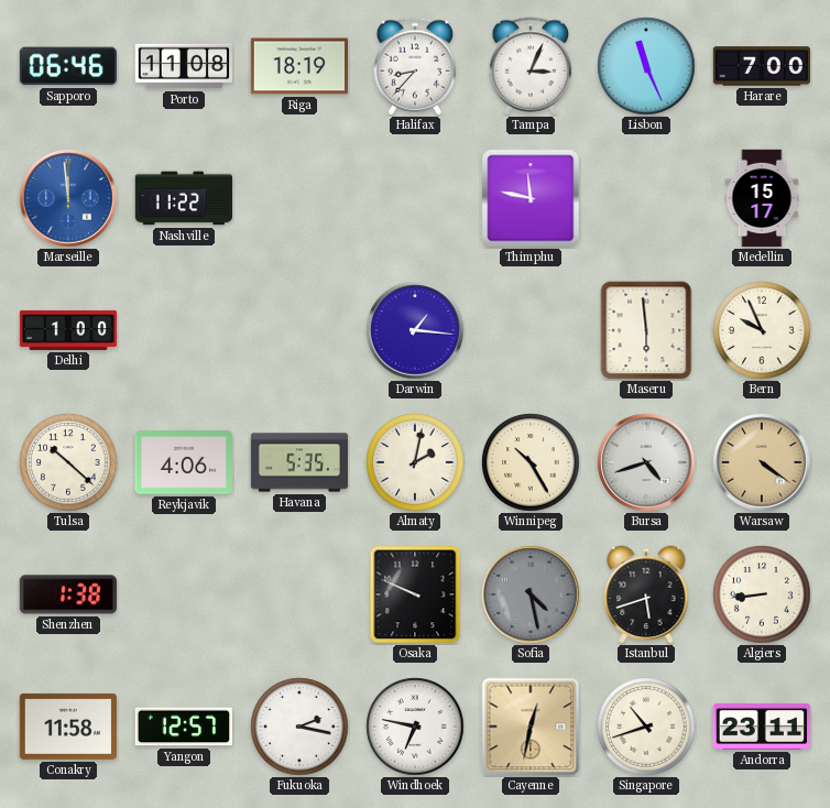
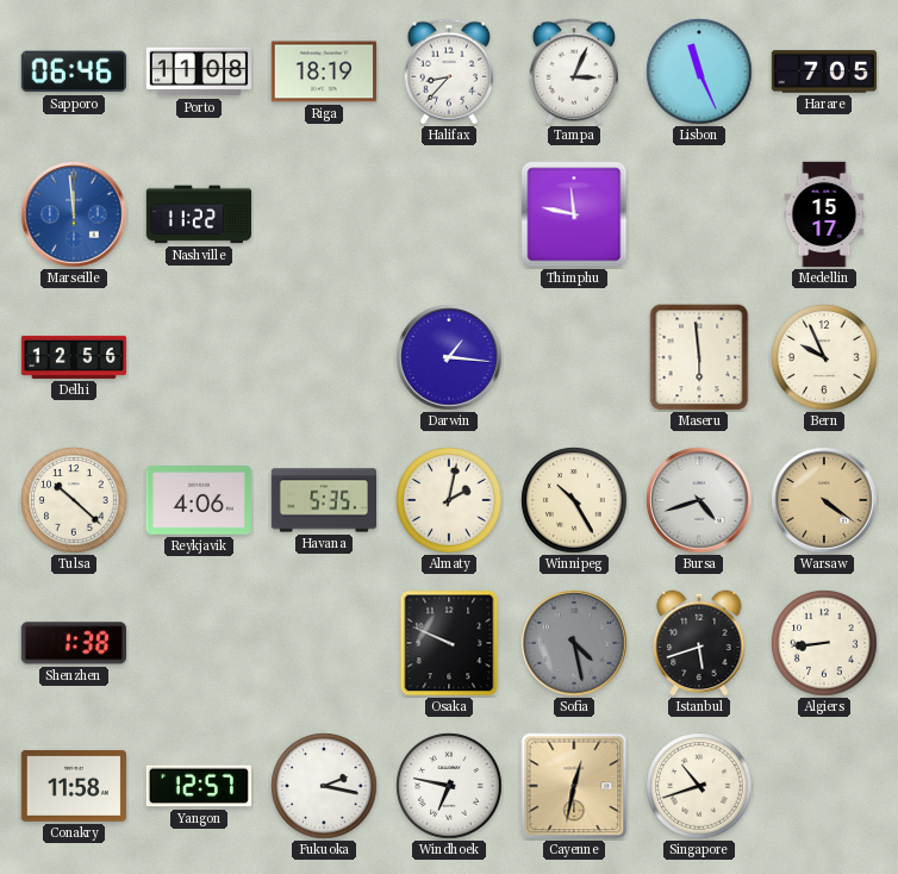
Harare: 7:00 -> 7:05 (823, 71)
Delhi: 1:00 -> 12:56 (74, 357)
Andorra: 23:11 -> none (762, 727)
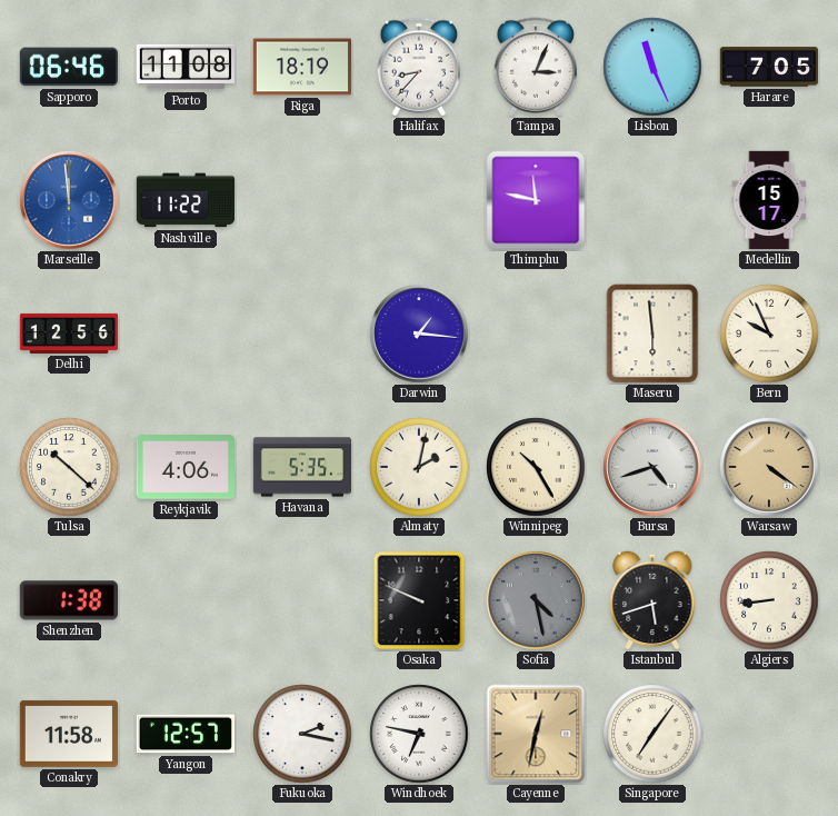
Singapore: 10:42 -> 7:06 (652, 734)
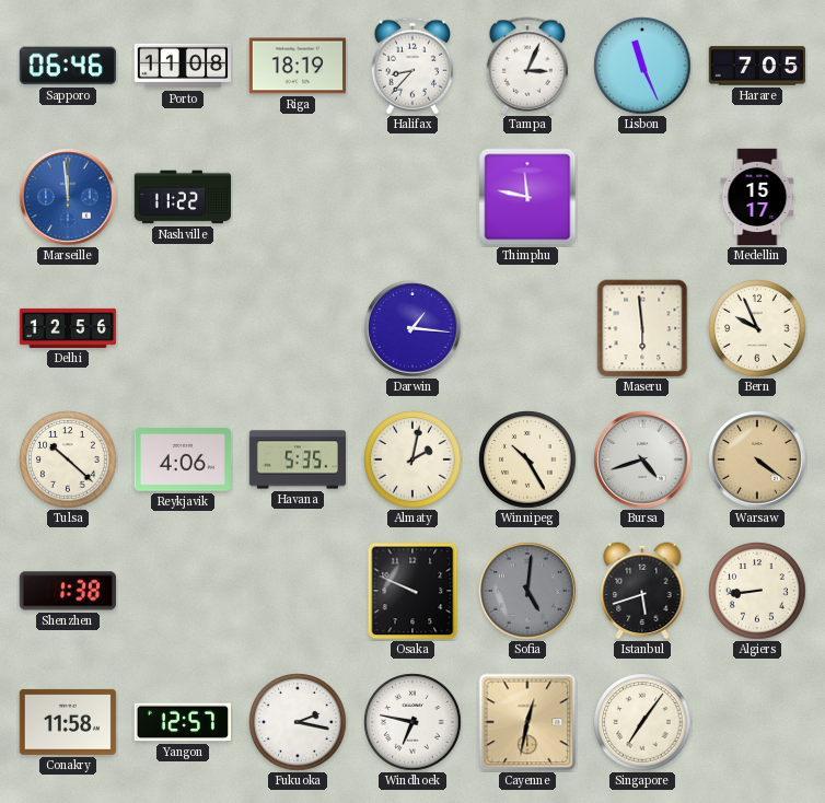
Sofia: 4:28 -> 5:01 (527, 591)
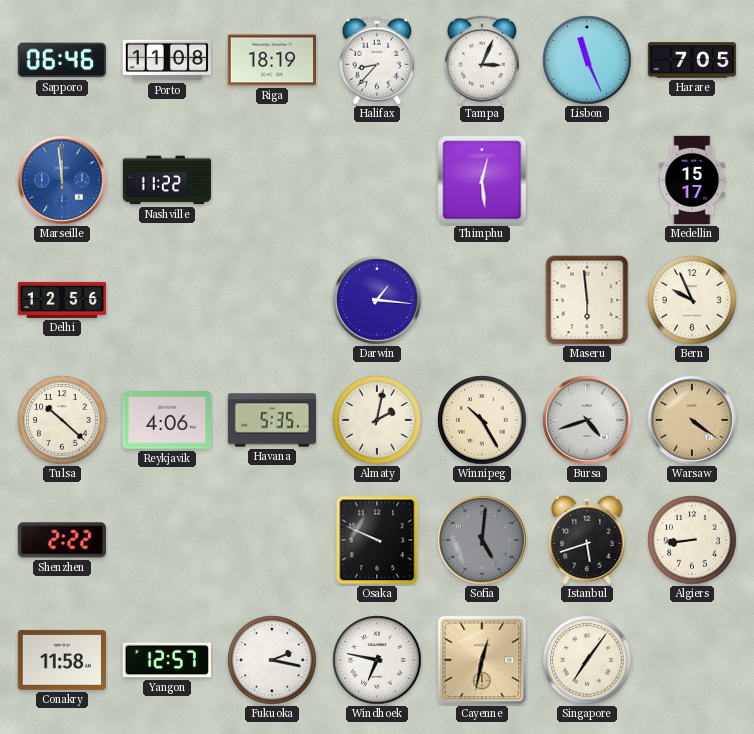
Thimphu: 11:47 -> 12:29 (482, 180)
Shenzhen: 1:38 -> 2:22 (62, 540)
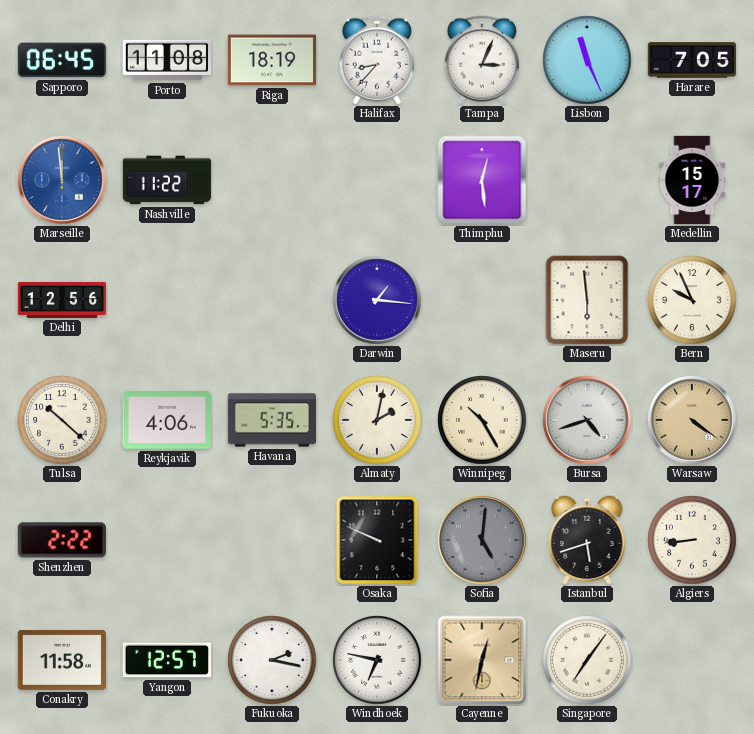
Sapporo: 06:46 -> 06:45 (62, 60)
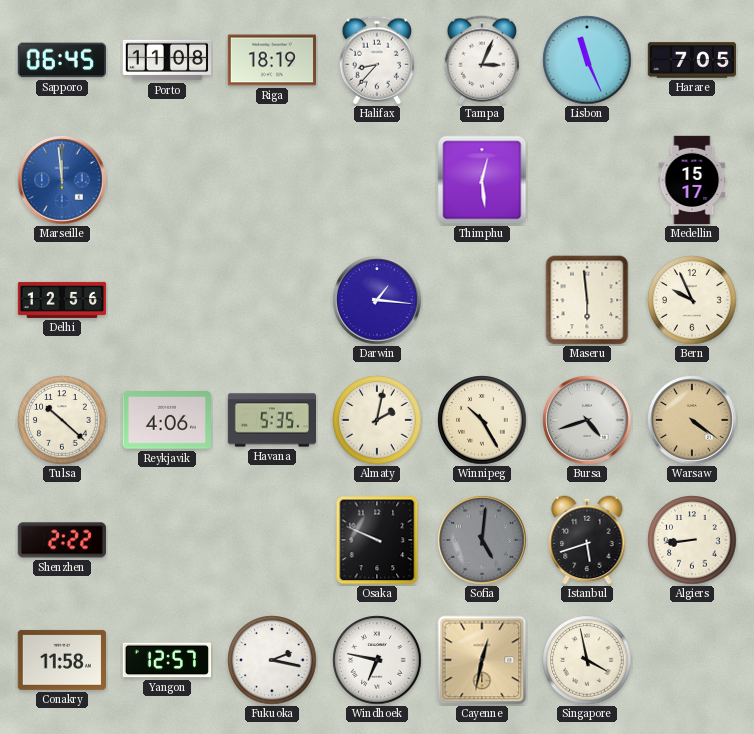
Nashville: 11:22 -> none (166, 180)
Singapore: 7:06 -> 3:58 (587, 660)
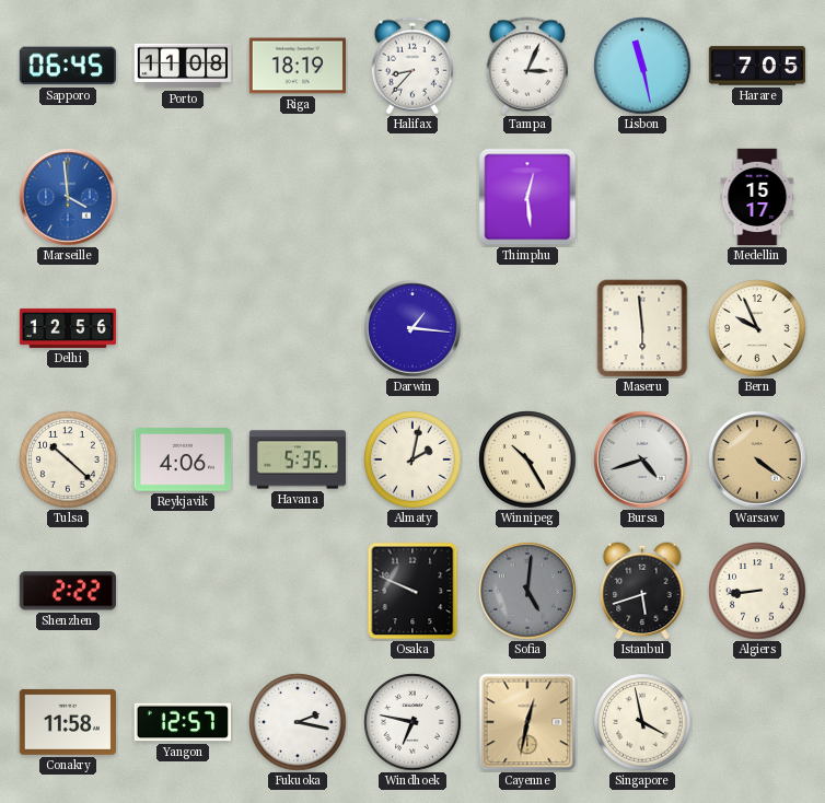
Lisbon: 11:26 -> 11:28 (642, 66)
Marseille: 11:59 -> 3:59 (68, 197)
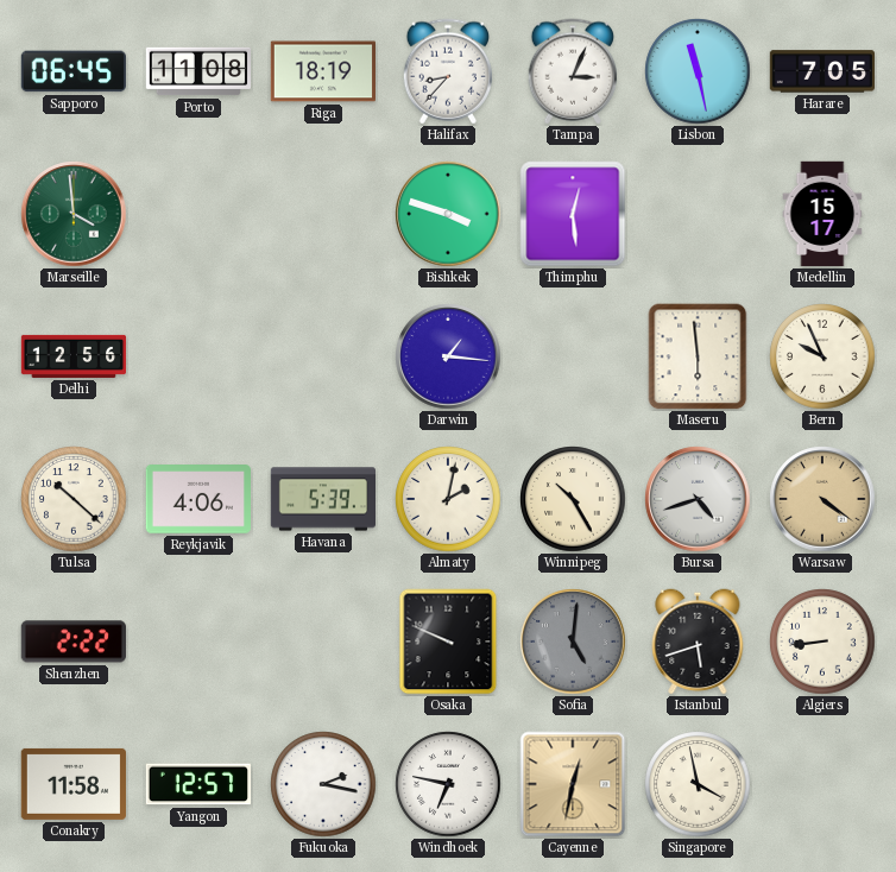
Marseille dial: blue -> green (74, 214)
Bishkek: none -> 3:48 (448, 214)
Havana: 5:35 -> 5:39 (322, 499)
